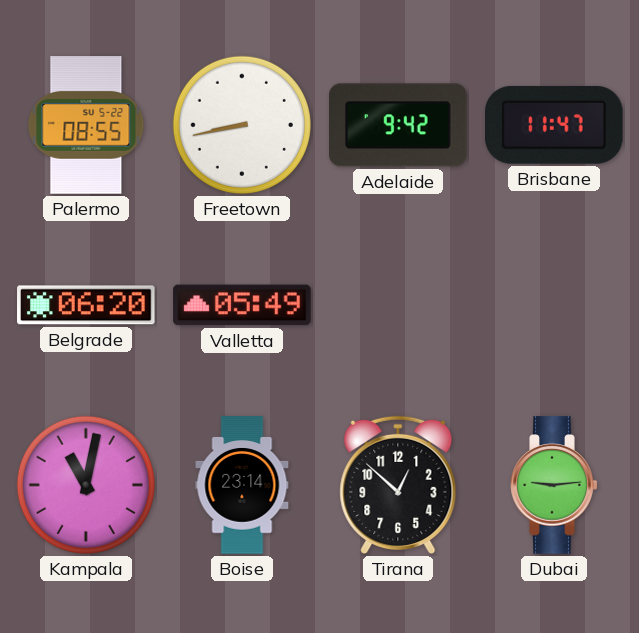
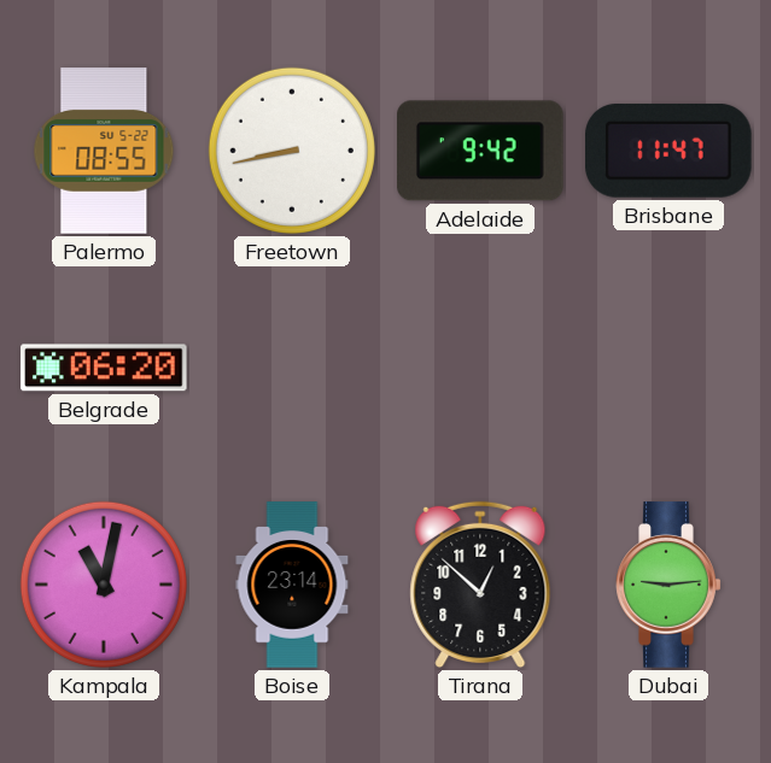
Valletta: 05:49 -> none (242, 305)
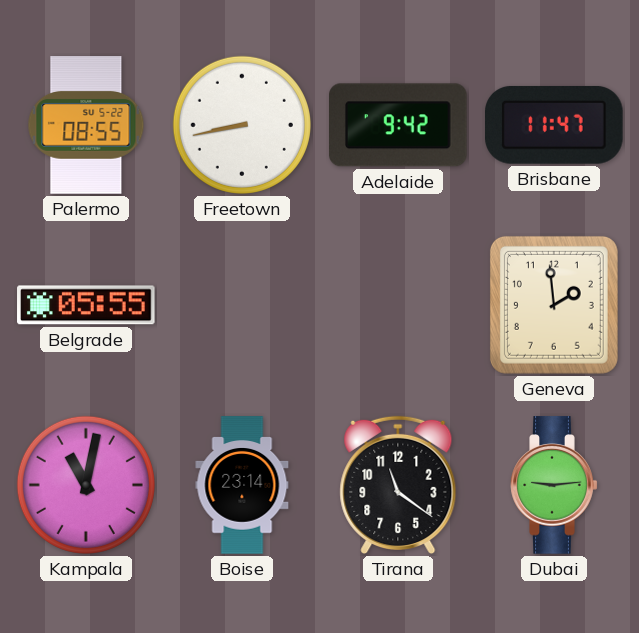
Belgrade: 06:20 -> 05:55 (86, 305)
Geneva: none -> 1:59 (554, 305)
Tirana: 12:52 -> 11:21 (398, 485)
